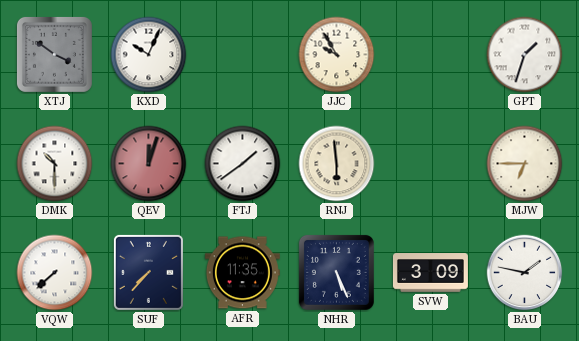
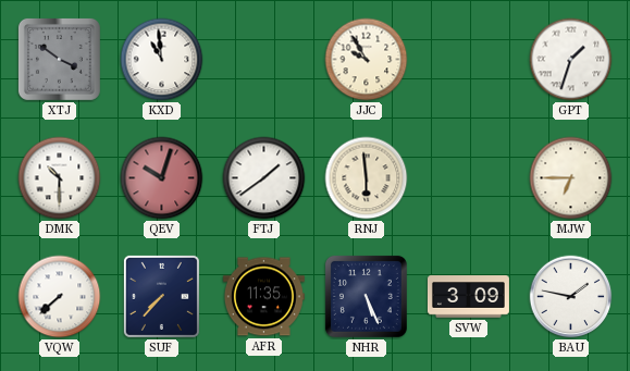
KXD: 10:04 -> 10:59 (162, 60)
QEV: 12:03 -> 10:03 (162, 178)
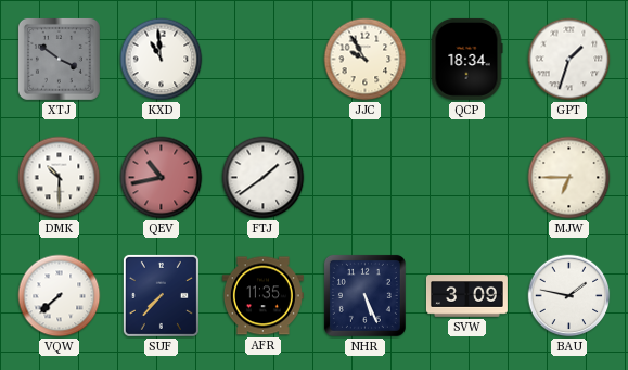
QCP: none -> 18:34 (466, 59)
QEV: 10:03 -> 10:43 (162, 178)
RNJ: 5:59 -> none (367, 178)
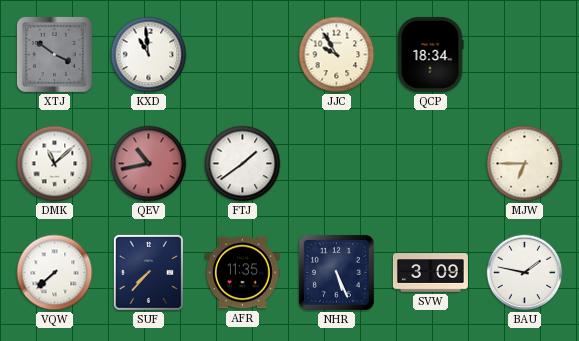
GPT: 1:33 -> none (569, 60)
DMK: 10:30 -> 11:08 (55, 164)
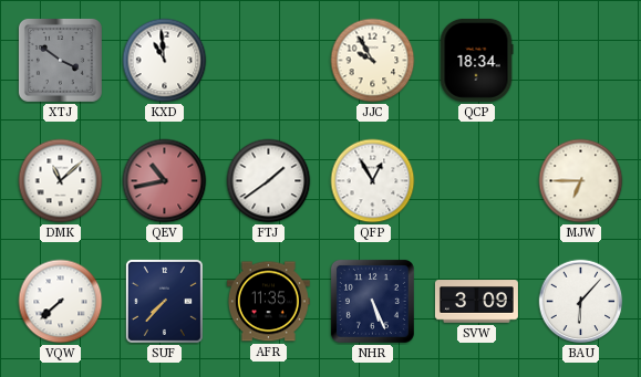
QFP: none -> 12:55 (373, 181)
BAU: 1:47 -> 6:07 (581, 302)
